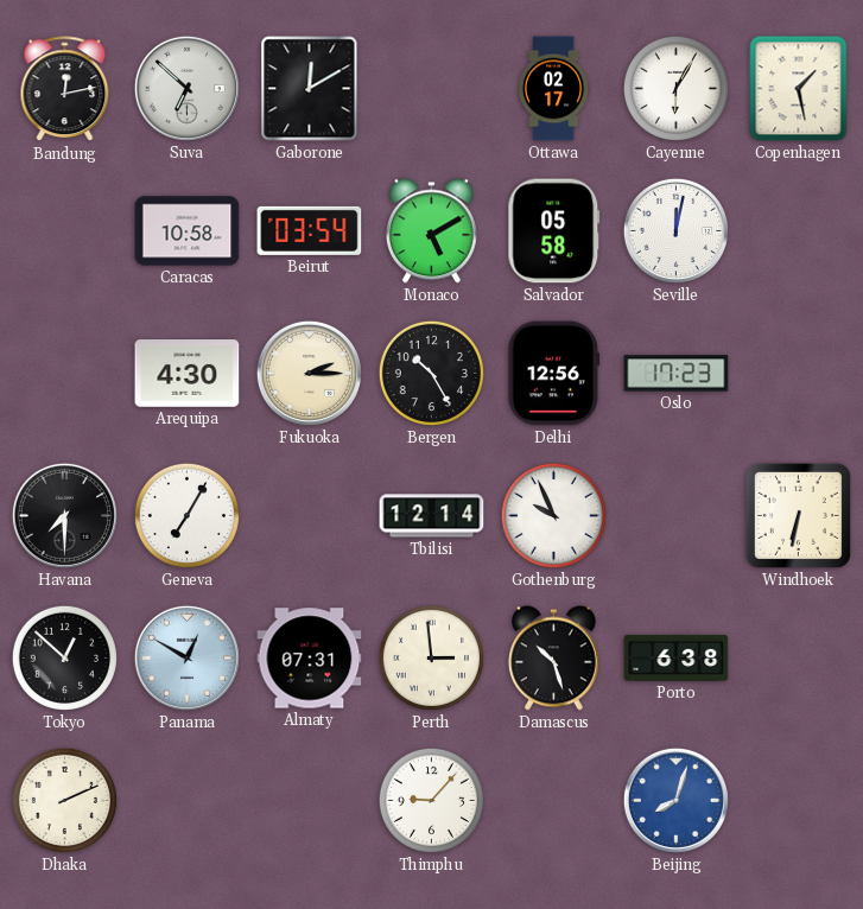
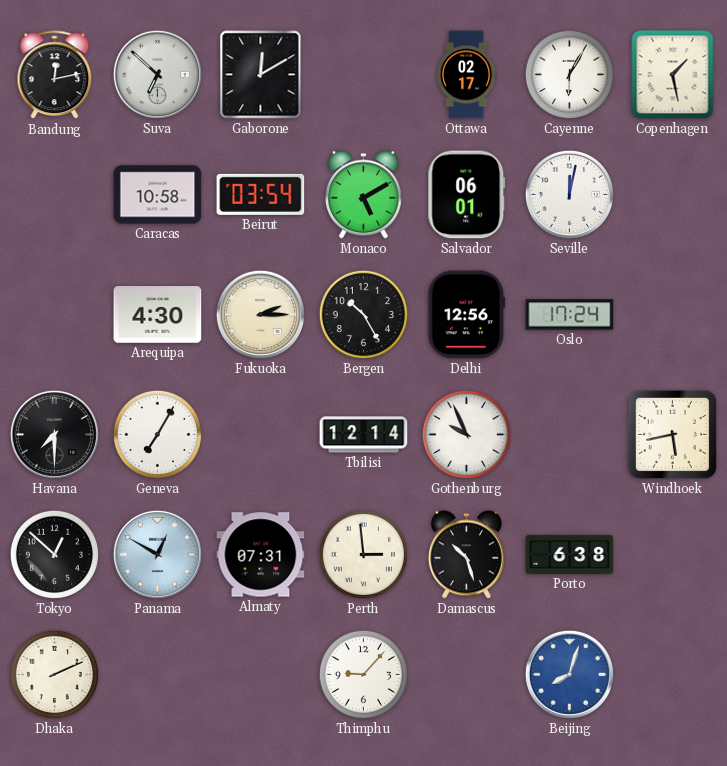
Salvador: 05:58 -> 06:01 (467, 195)
Oslo: 17:23 -> 17:24 (570, 315)
Windhoek: 6:32 -> 5:43 (672, 434)
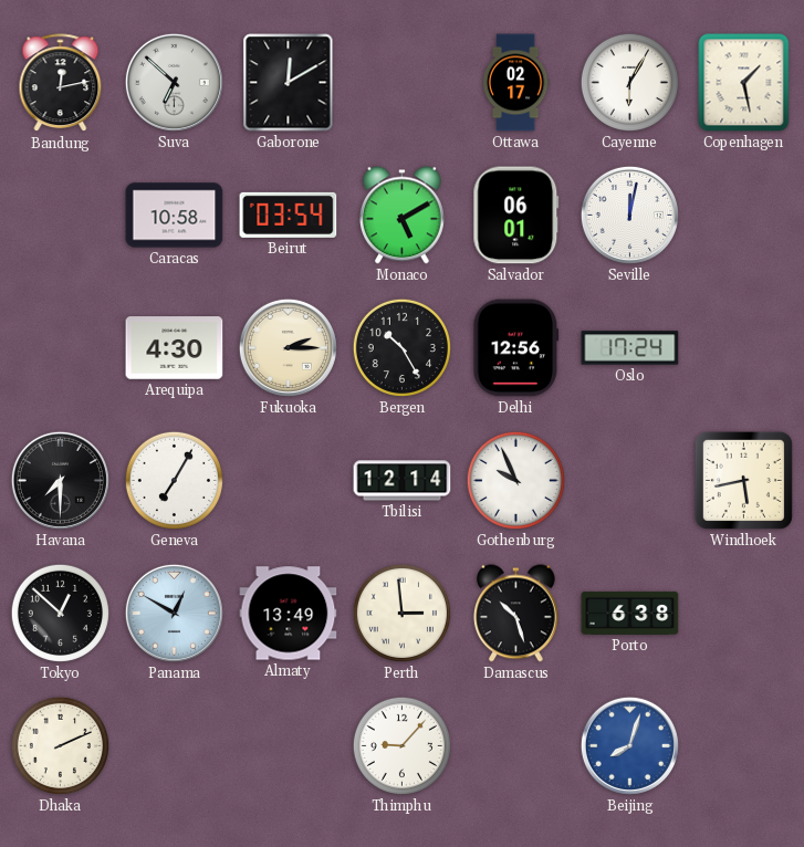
Almaty: 07:31 -> 13:49 (289, 614)
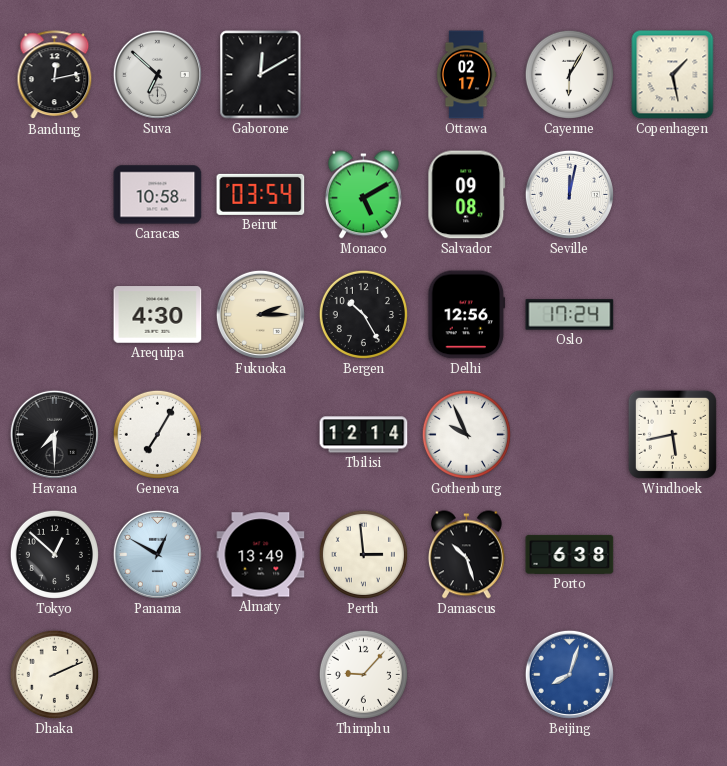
Salvador: 06:01 -> 09:08 (467, 195)
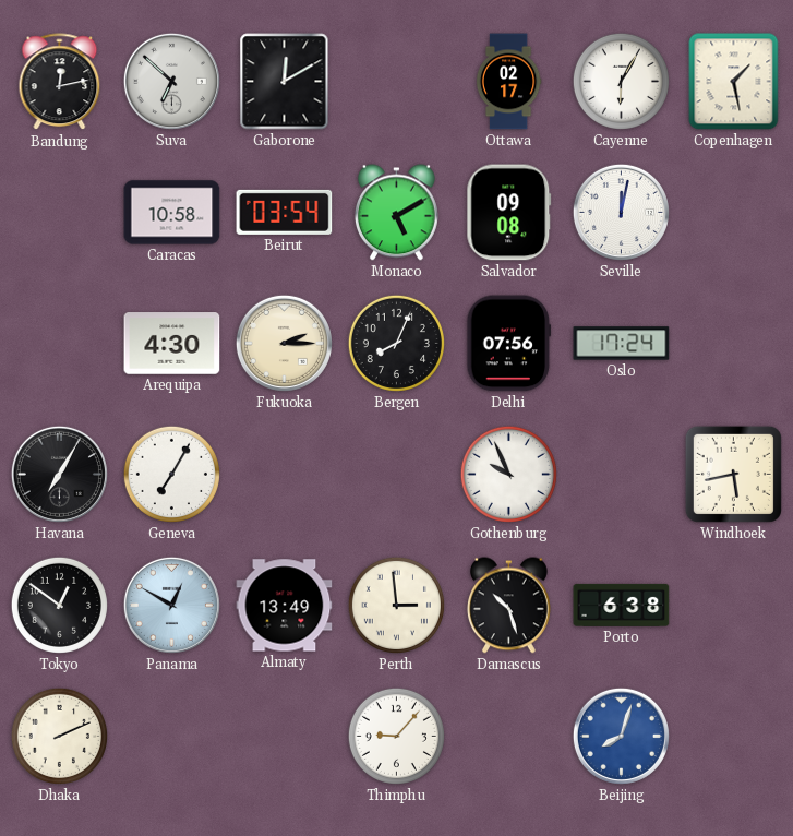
Bergen: 10:25 -> 8:04 (396, 343)
Delhi: 12:56 -> 07:56 (509, 344)
Havana: 7:30 -> 7:05 (59, 474)
Tbilisi: 12:14 -> none (364, 435)
Tokyo: 12:52 -> 12:51 (59, 605)
